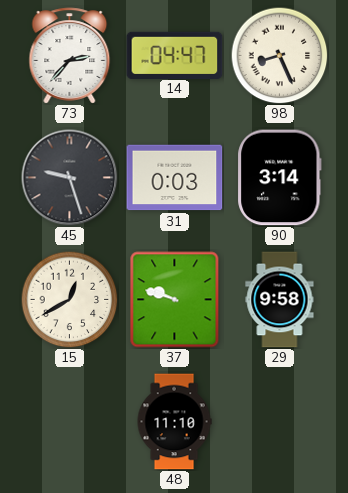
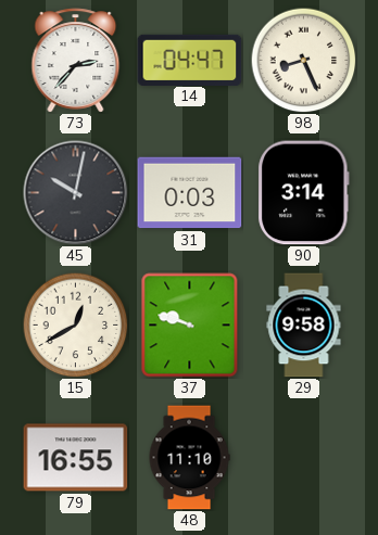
45: 9:27 -> 10:02 (76, 193)
79: none -> 16:55 (76, 458)
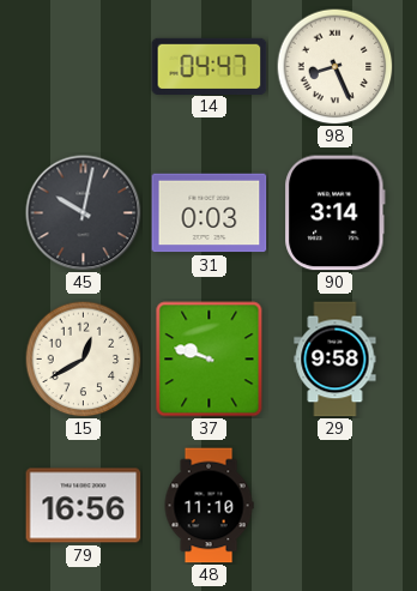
73: 2:37 -> none (76, 61)
79: 16:55 -> 16:56 (84, 506)
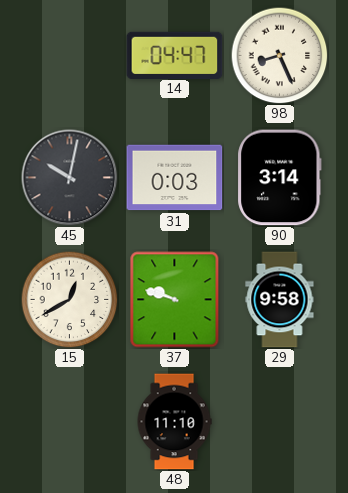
79: 16:56 -> none (84, 506)
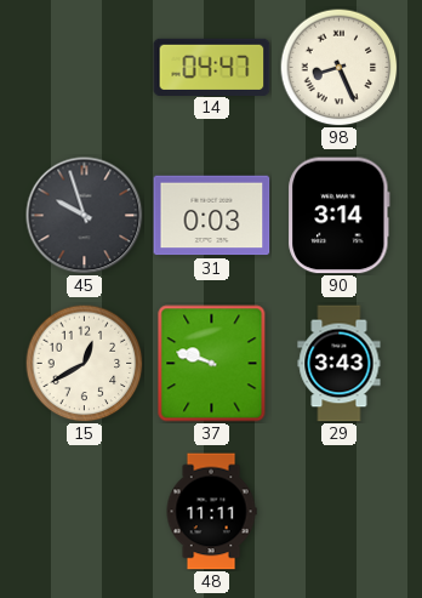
45: 10:02 -> 9:57 (85, 216)
29: 9:58 -> 3:43 (340, 364)
48: 11:10 -> 11:11 (211, 512)
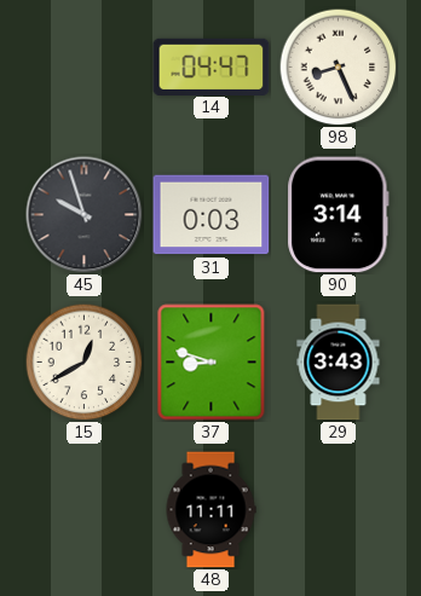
37: 9:48 -> 8:48 (212, 363)
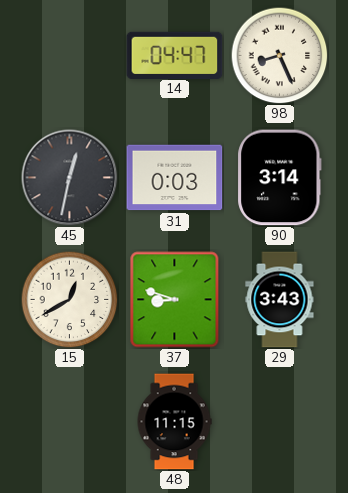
45: 9:57 -> 12:32 (70, 178)
48: 11:11 -> 11:15 (174, 422)
